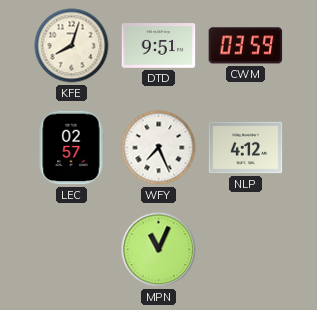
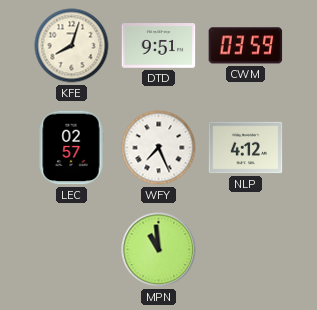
MPN: 11:04 -> 10:59 (159, 250)
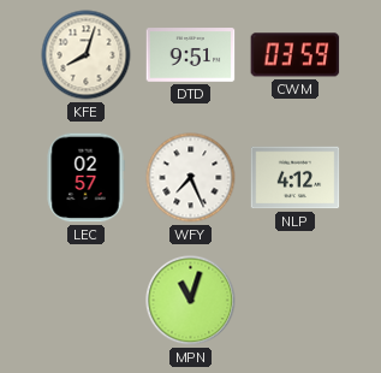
MPN: 10:59 -> 11:03 (191, 301)
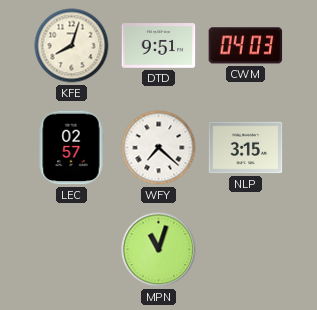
CWM: 03:59 -> 04:03 (246, 46)
WFY: 7:26 -> 7:22 (159, 148)
NLP: 4:12 -> 3:15 (246, 148)
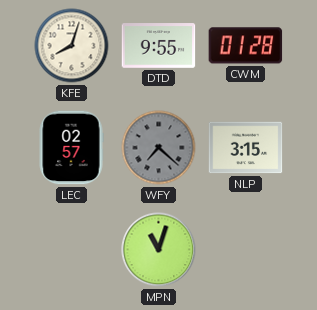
DTD: 9:51 -> 9:55 (159, 46)
CWM: 04:03 -> 01:28 (246, 46)
WFY dial: white -> grey (159, 148)
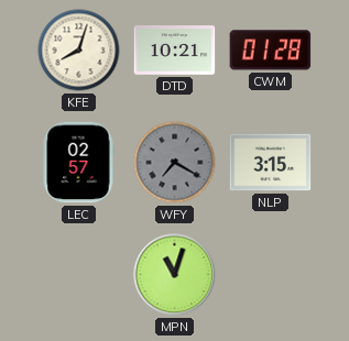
DTD: 9:55 -> 10:21 (175, 51)
WFY: 7:22 -> 7:20 (175, 163)
